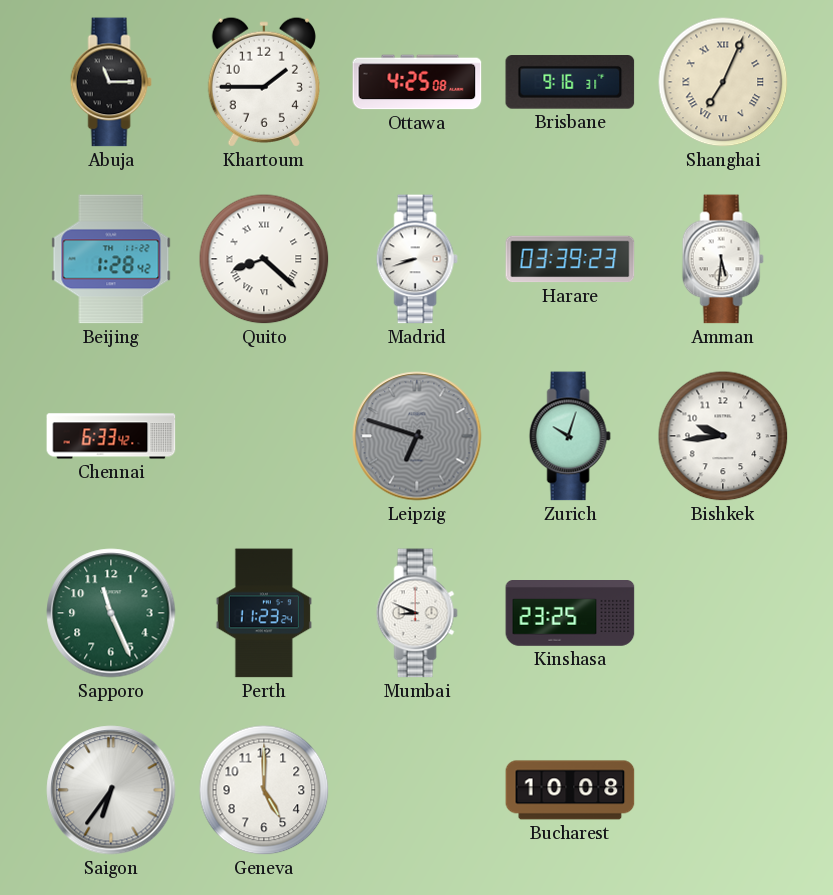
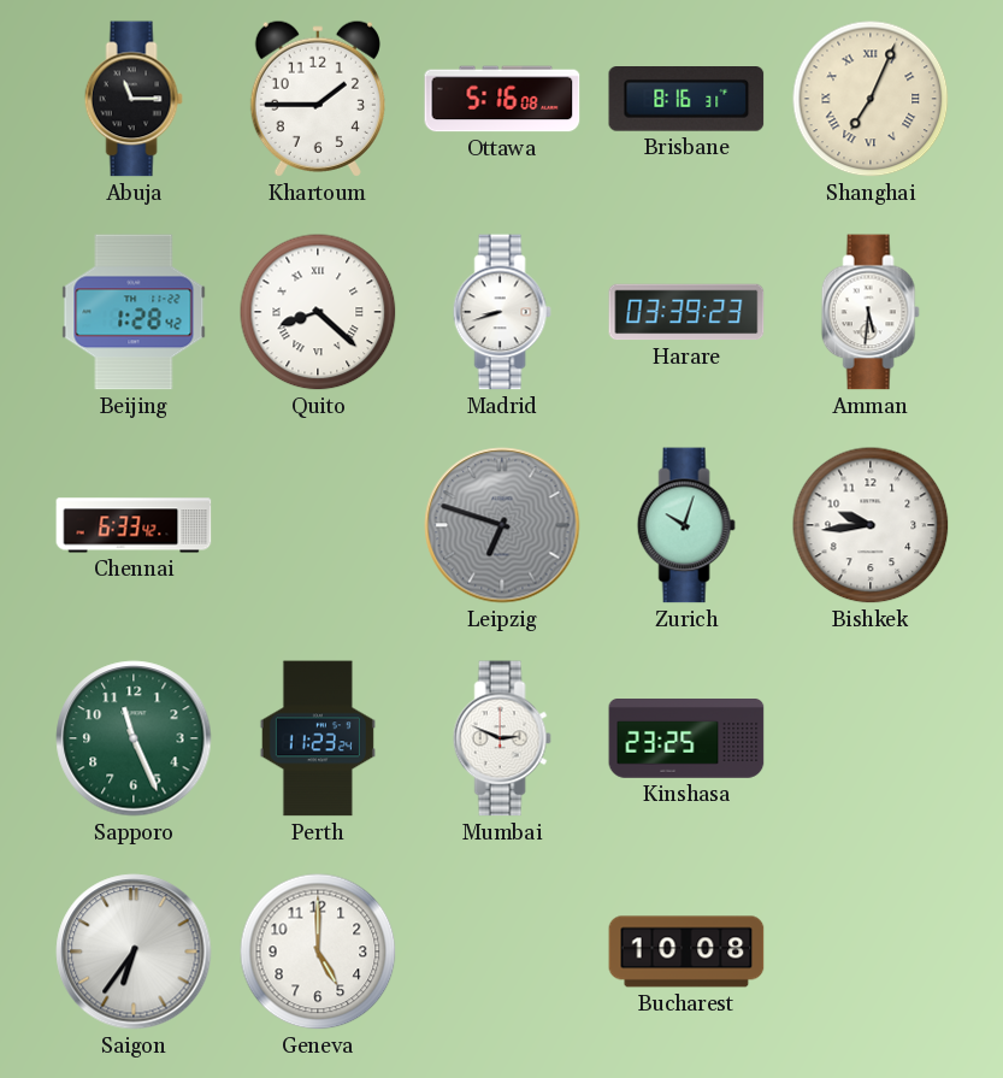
Ottawa: 4:25 -> 5:16 (502, 99)
Brisbane: 9:16 -> 8:16 (686, 100)
Mumbai: 8:49 -> 2:49 (502, 738)
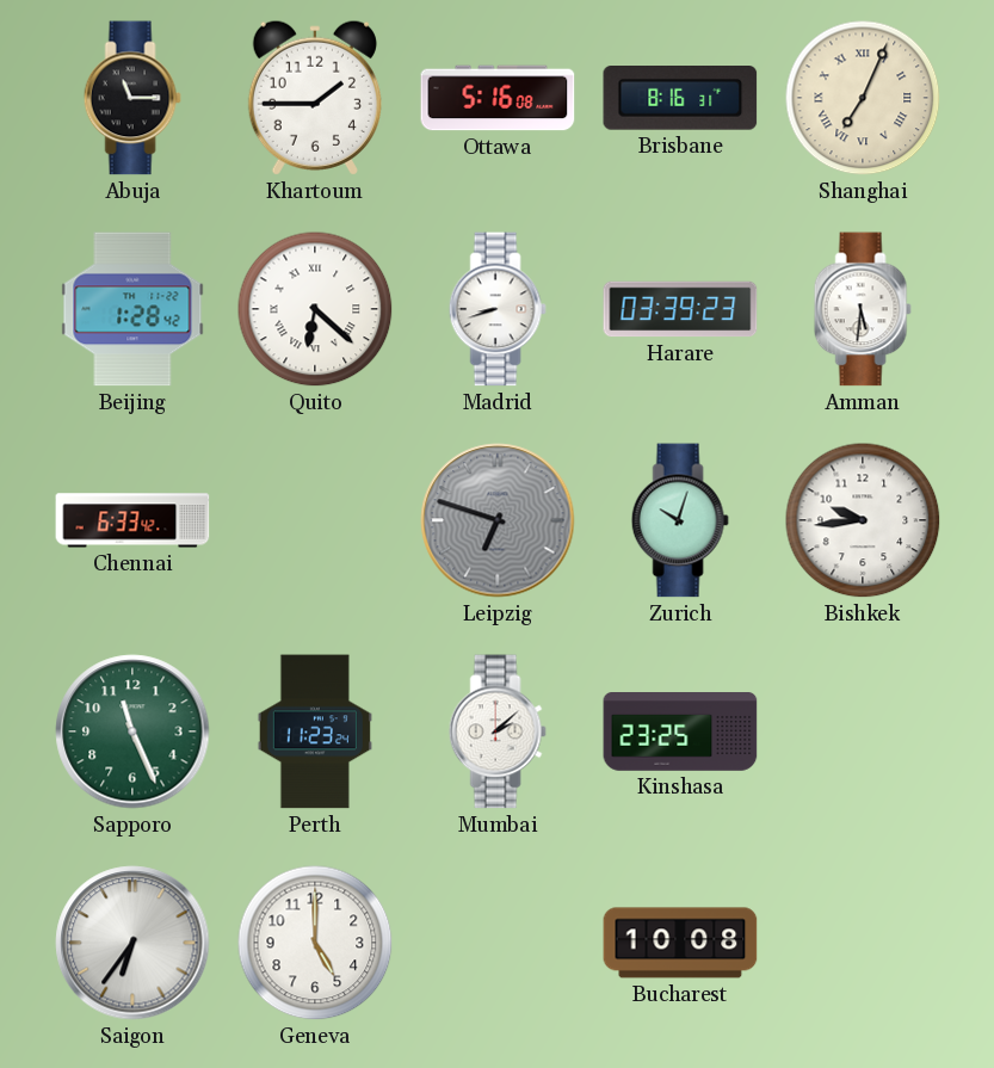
Quito: 8:22 -> 6:22 (315, 309)
Mumbai: 2:49 -> 2:08 (498, 731)
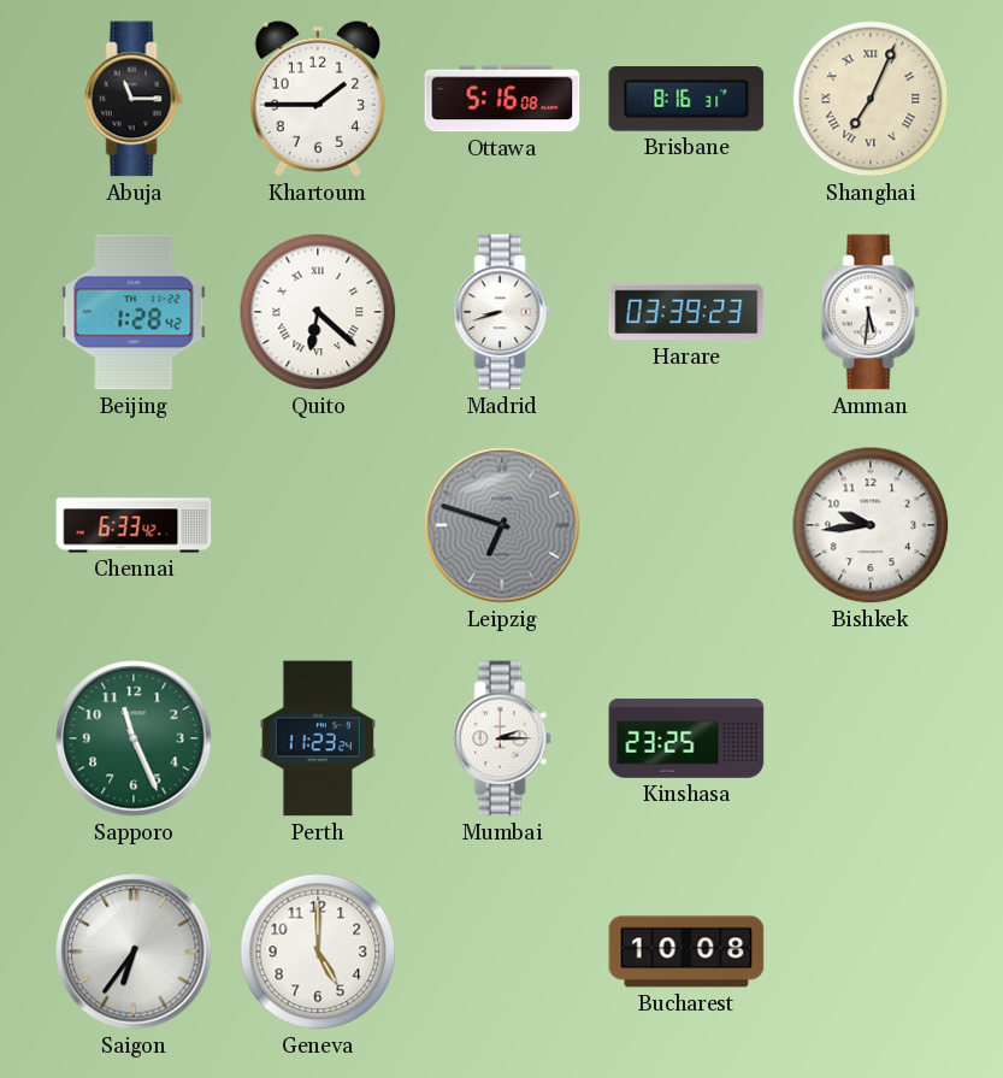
Zurich: 10:03 -> none (680, 520)
Mumbai: 2:08 -> 2:15 (502, 738)
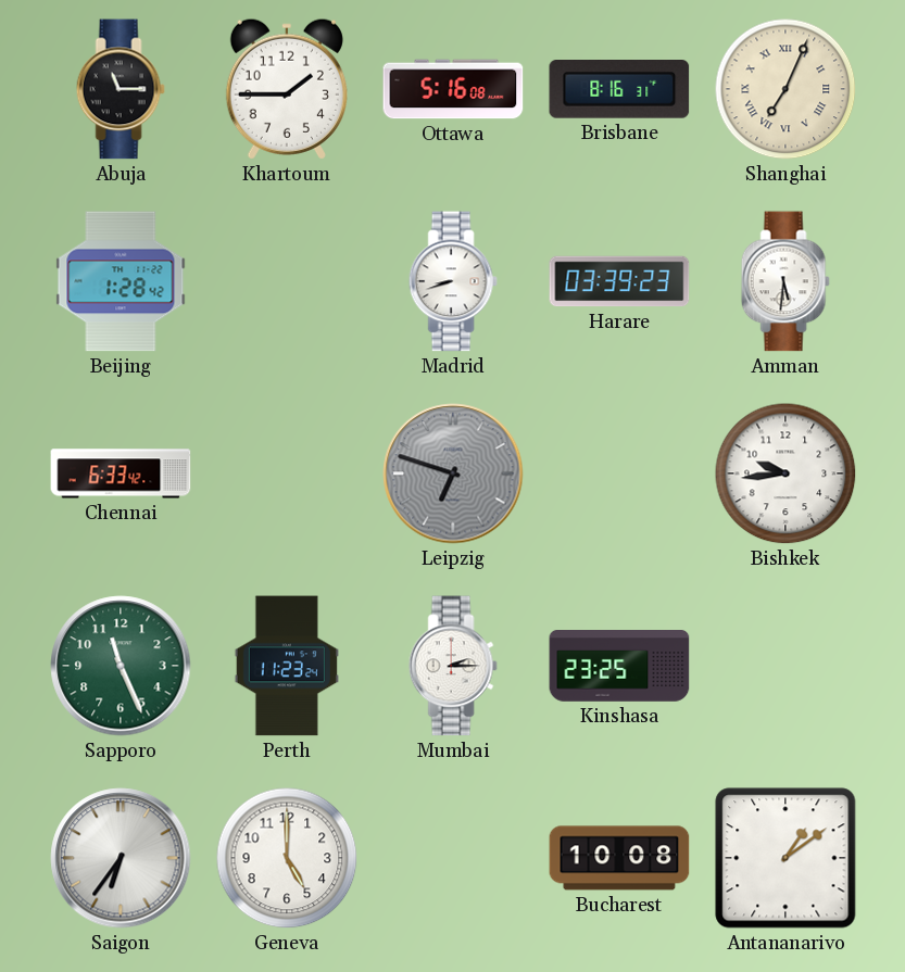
Quito: 6:22 -> none (318, 312)
Antananarivo: none -> 1:09 (785, 858)
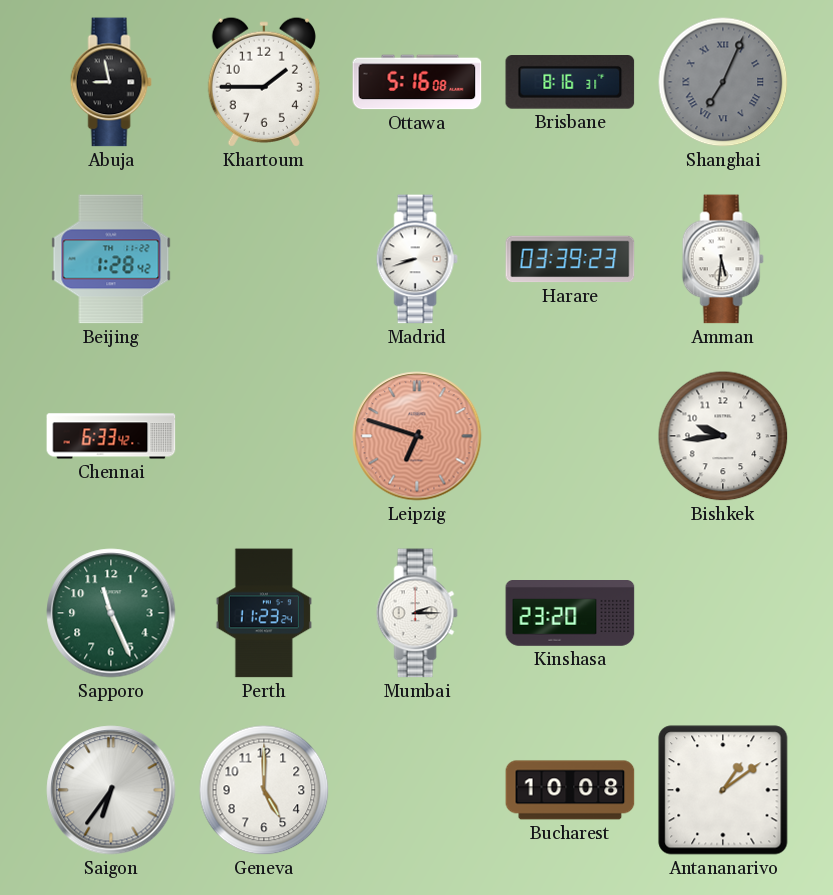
Abuja: 11:15 -> 8:58 (111, 82)
Shanghai dial: cream -> grey (723, 82)
Leipzig dial: grey -> salmon (417, 436)
Kinshasa: 23:25 -> 23:20 (570, 613)
